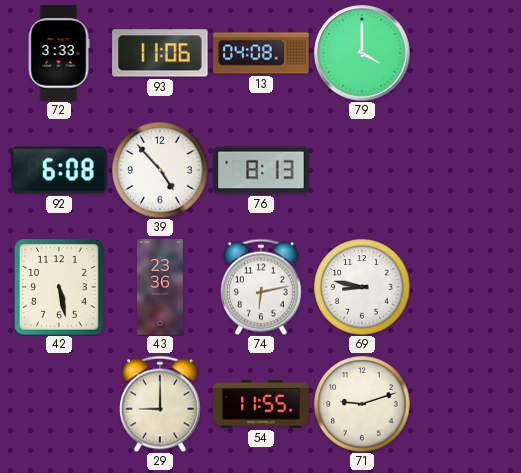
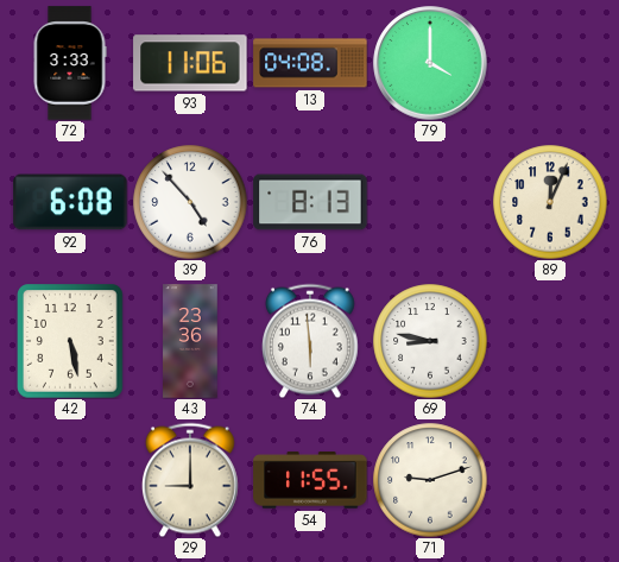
89: none -> 12:04 (550, 202)
74: 6:13 -> 5:59 (310, 341)
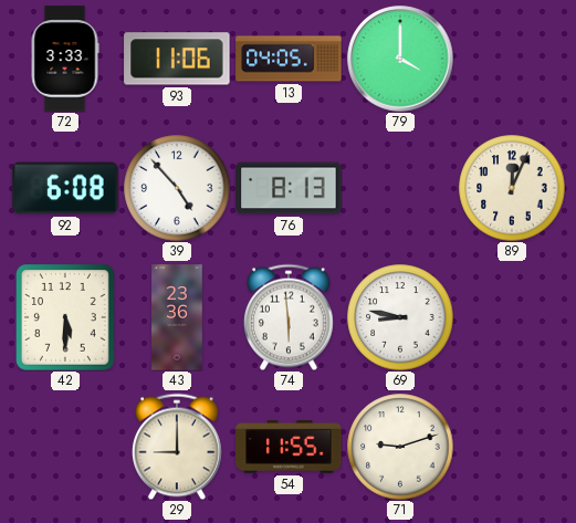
13: 04:08 -> 04:05 (289, 59)
42: 5:28 -> 5:30 (65, 317)
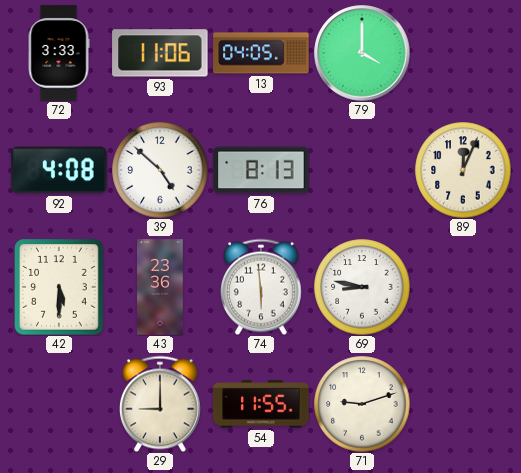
92: 6:08 -> 4:08 (59, 170)
39: 4:53 -> 4:52 (160, 170)
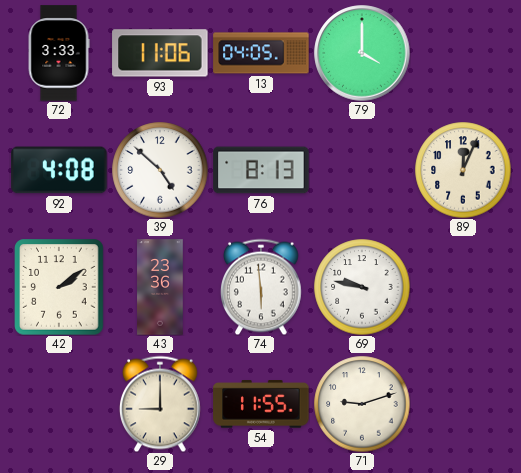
42: 5:30 -> 2:09 (59, 287)
69: 8:47 -> 9:47 (362, 287)
